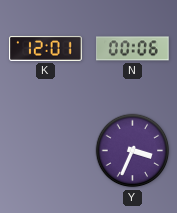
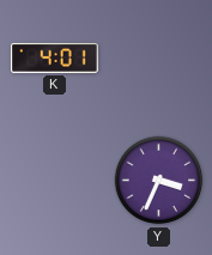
K: 12:01 -> 4:01 (55, 57)
N: 00:06 -> none (133, 49)
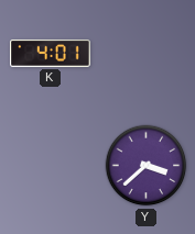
Y: 3:34 -> 3:38 (147, 166)
